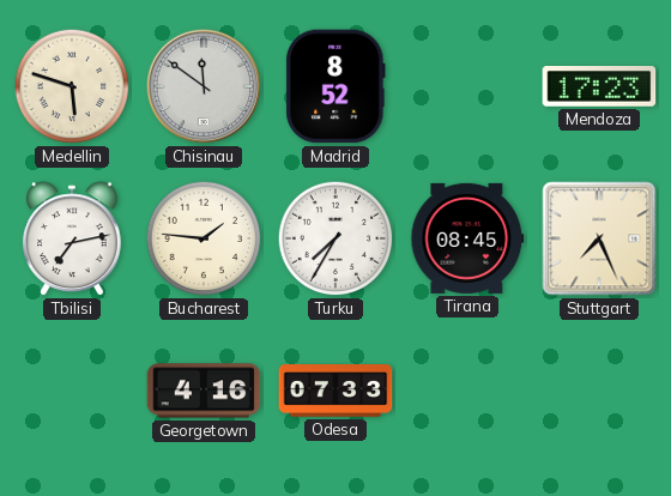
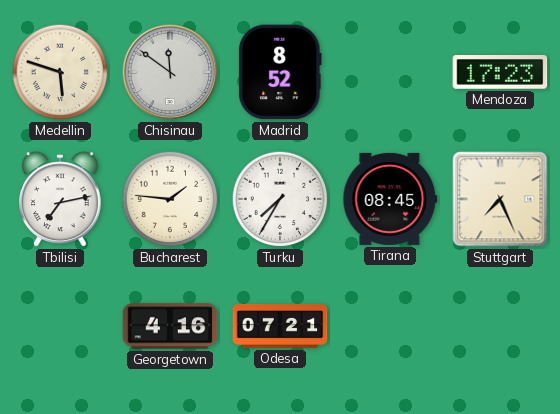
Odesa: 07:33 -> 07:21 (280, 326)
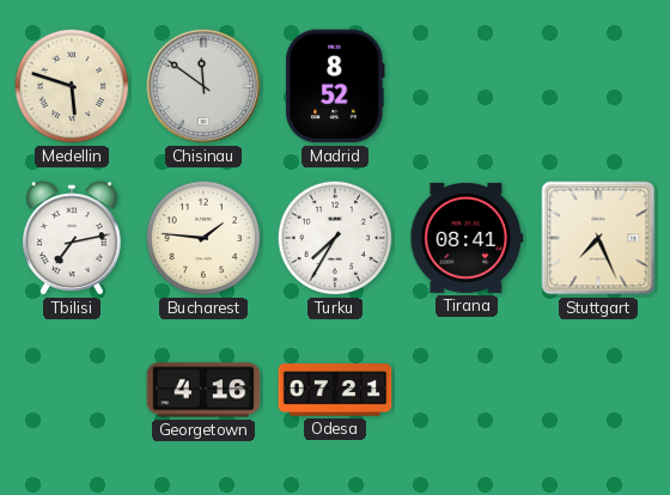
Mendoza: 17:23 -> none (500, 72)
Tirana: 08:45 -> 08:41 (467, 238)
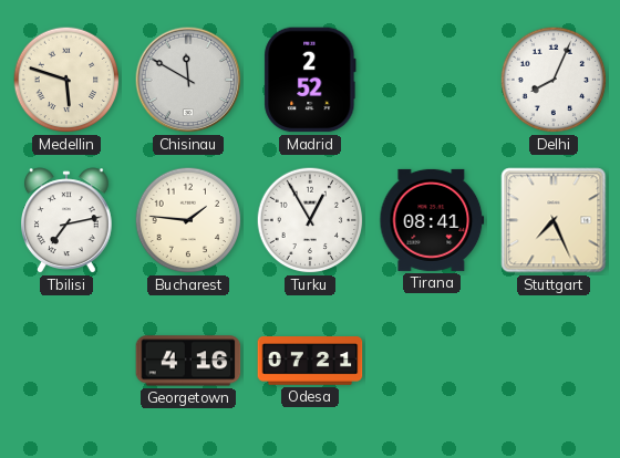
Chisinau: 11:51 -> 11:50 (188, 80)
Madrid: 8:52 -> 2:52 (310, 80)
Delhi: none -> 8:04 (554, 80)
Turku: 7:35 -> 12:55 (310, 220)
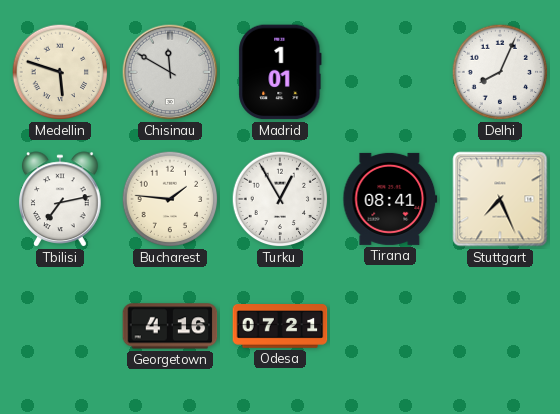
Madrid: 2:52 -> 1:01 (280, 72)
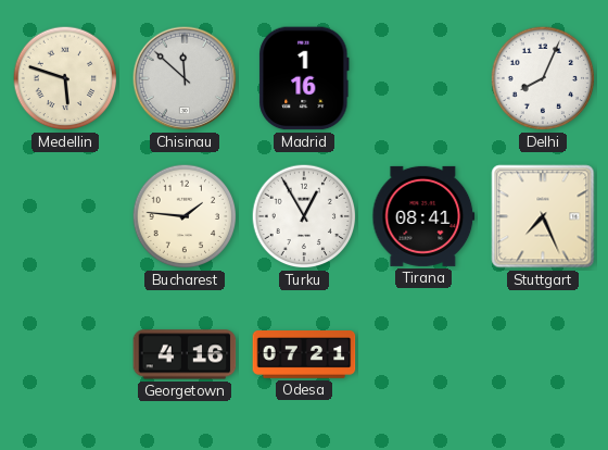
Chisinau: 11:50 -> 11:52 (185, 78)
Madrid: 1:01 -> 1:16 (304, 78)
Tbilisi: 7:13 -> none (61, 199)
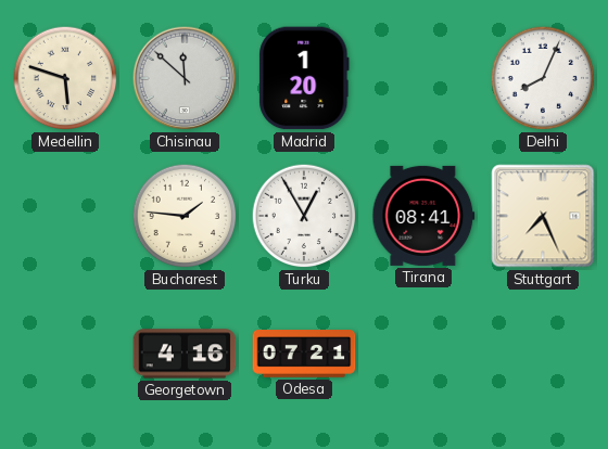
Madrid: 1:16 -> 1:20 (304, 78)
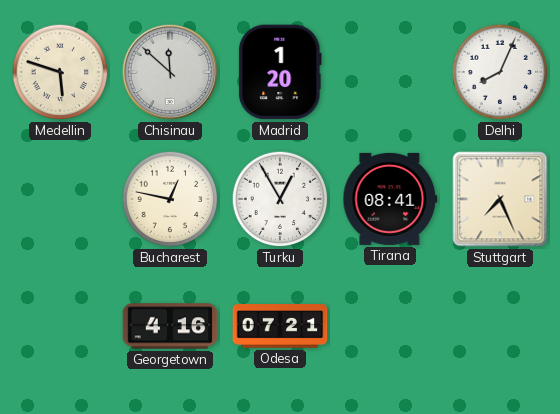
Bucharest: 1:46 -> 12:47 (170, 199)
